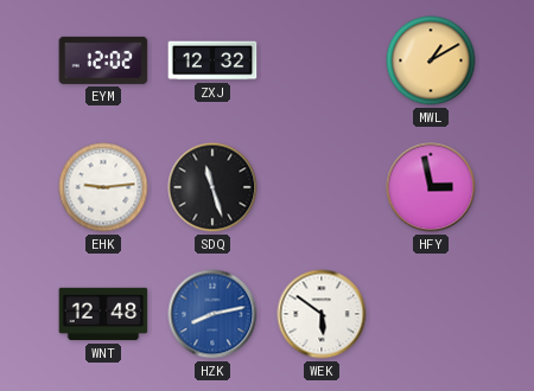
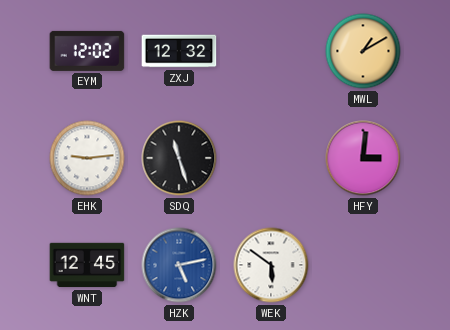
HFY: 2:58 -> 3:01 (363, 158)
WNT: 12:48 -> 12:45 (87, 265)
HZK: 8:13 -> 5:13 (179, 265)
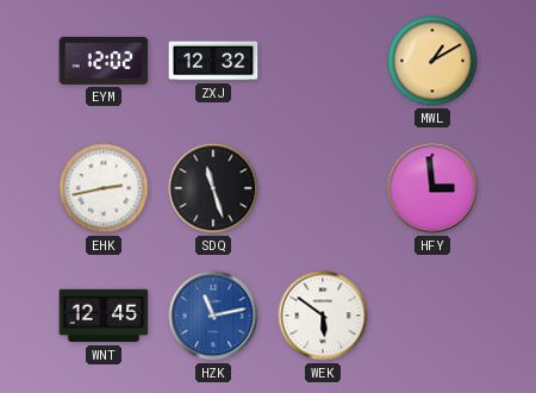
EHK: 9:14 -> 2:43 (104, 188)
HFY: 3:01 -> 2:59 (432, 188)
HZK: 5:13 -> 11:13 (213, 316)
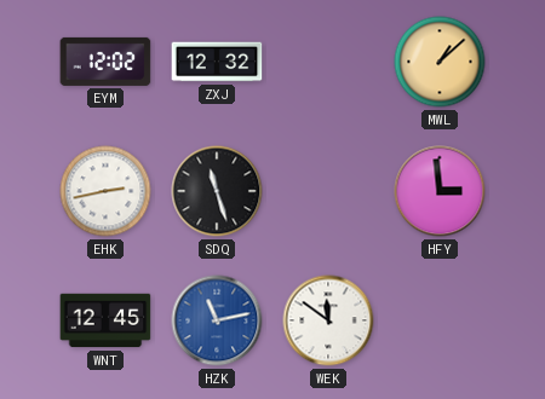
MWL: 1:10 -> 1:08 (440, 62)
WEK: 5:51 -> 11:51 (328, 320)
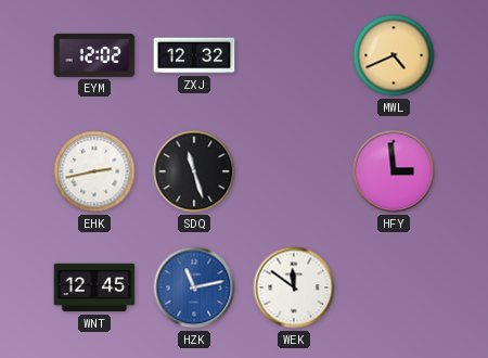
MWL: 1:08 -> 4:41 (394, 55)
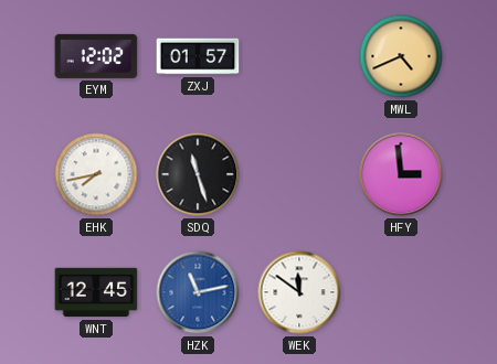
ZXJ: 12:32 -> 01:57 (198, 56)
EHK: 2:43 -> 7:43 (96, 174)
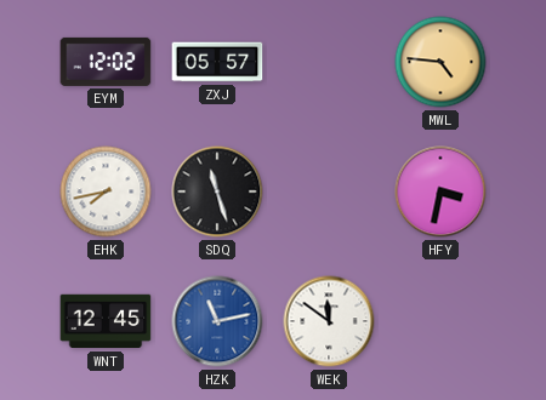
ZXJ: 01:57 -> 05:57 (217, 62)
MWL: 4:41 -> 4:46 (440, 62)
HFY: 2:59 -> 3:32 (440, 192)
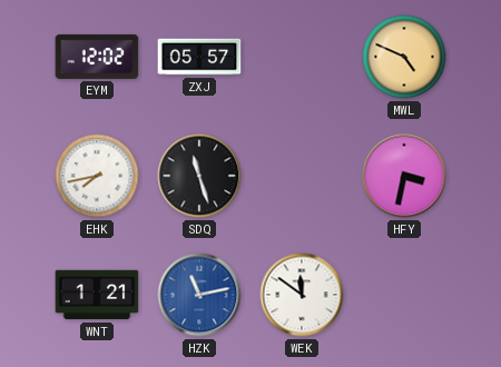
MWL: 4:46 -> 4:49 (404, 57)
WNT: 12:45 -> 1:21 (97, 295)
